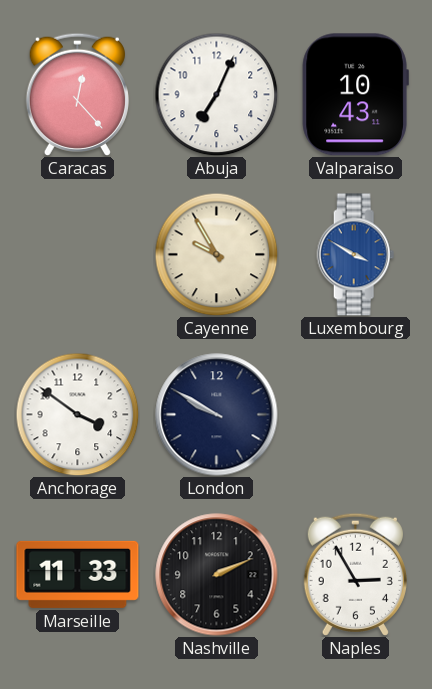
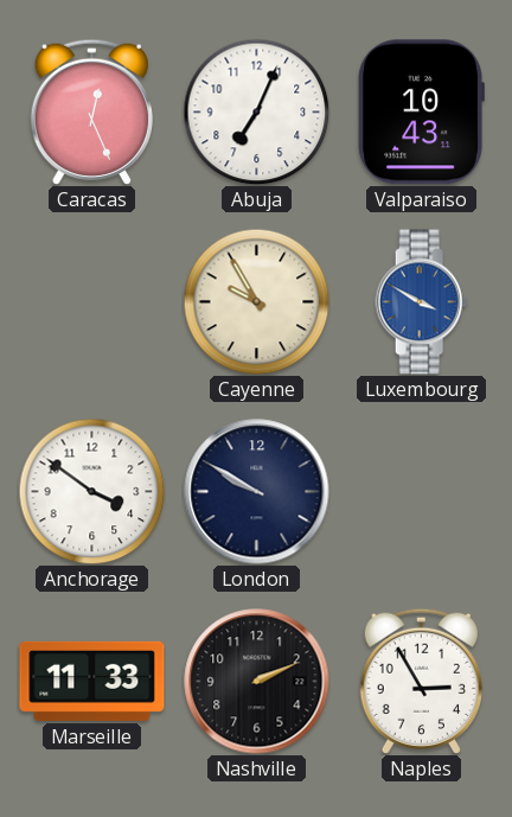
Caracas: 12:23 -> 12:26 (91, 111)
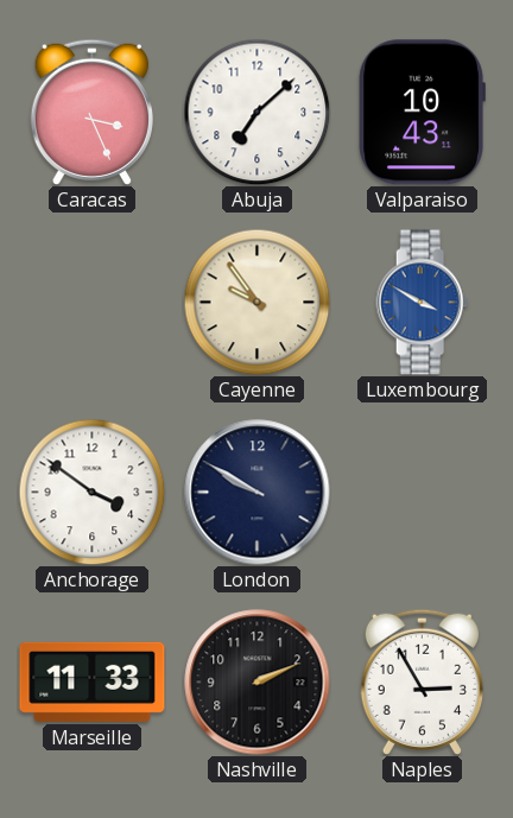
Caracas: 12:26 -> 3:26 (91, 112)
Abuja: 7:04 -> 7:08 (256, 112)
Cayenne: 9:55 -> 9:54 (256, 302)
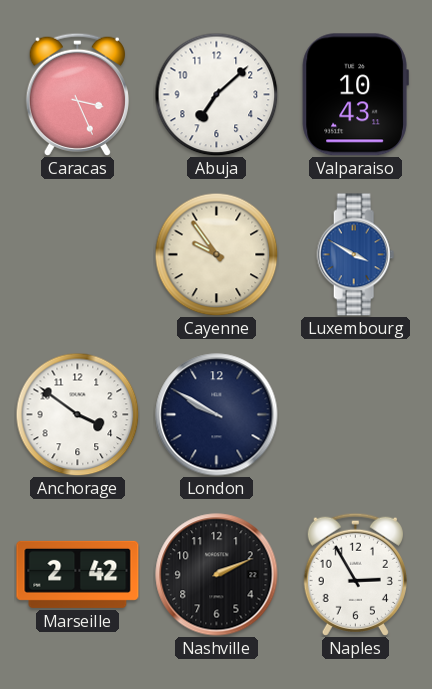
Marseille: 11:33 -> 2:42 (78, 574)
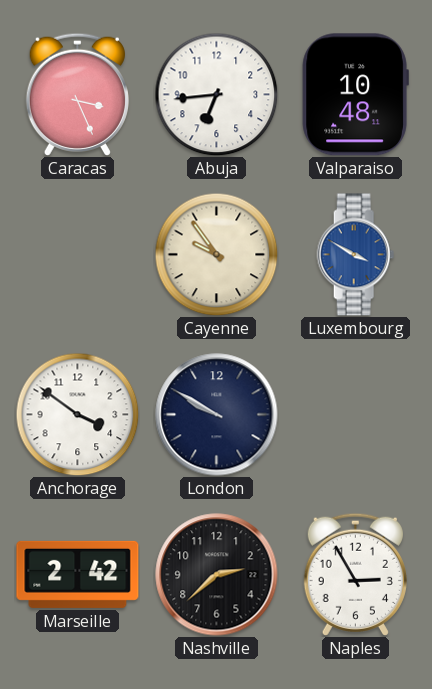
Abuja: 7:08 -> 6:44 (216, 94)
Valparaiso: 10:43 -> 10:48 (355, 95)
Nashville: 2:11 -> 2:38 (217, 575)
